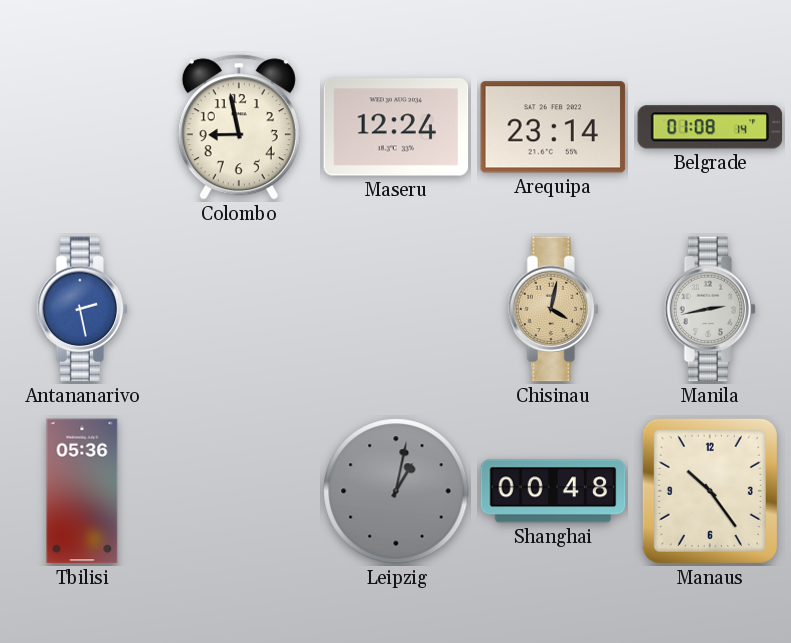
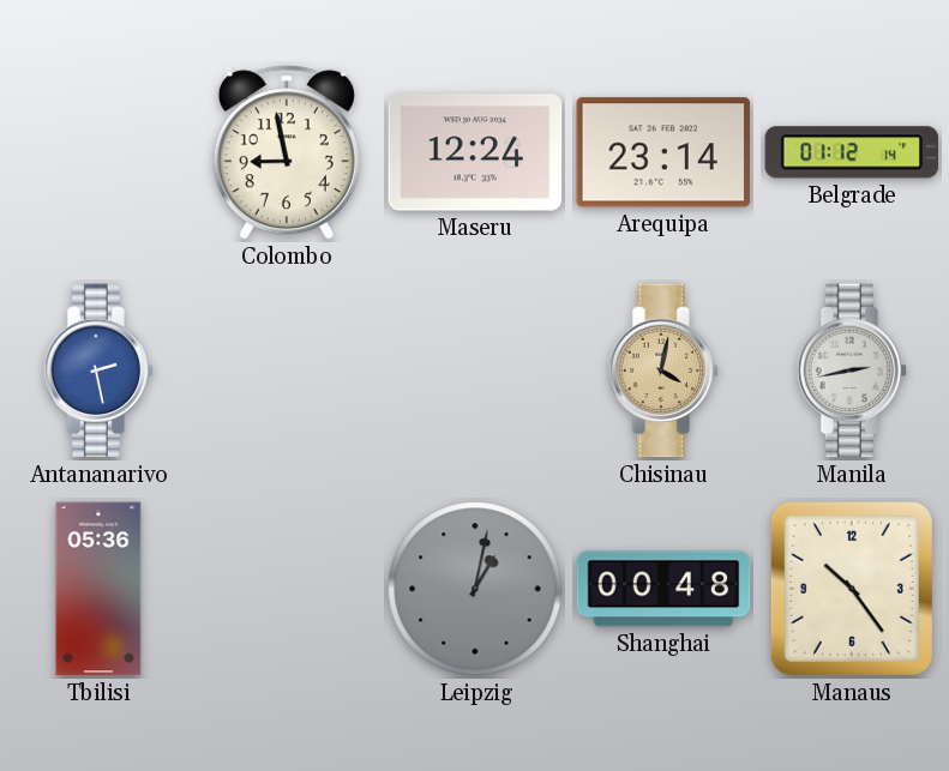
Belgrade: 01:08 -> 01:12 (852, 152)
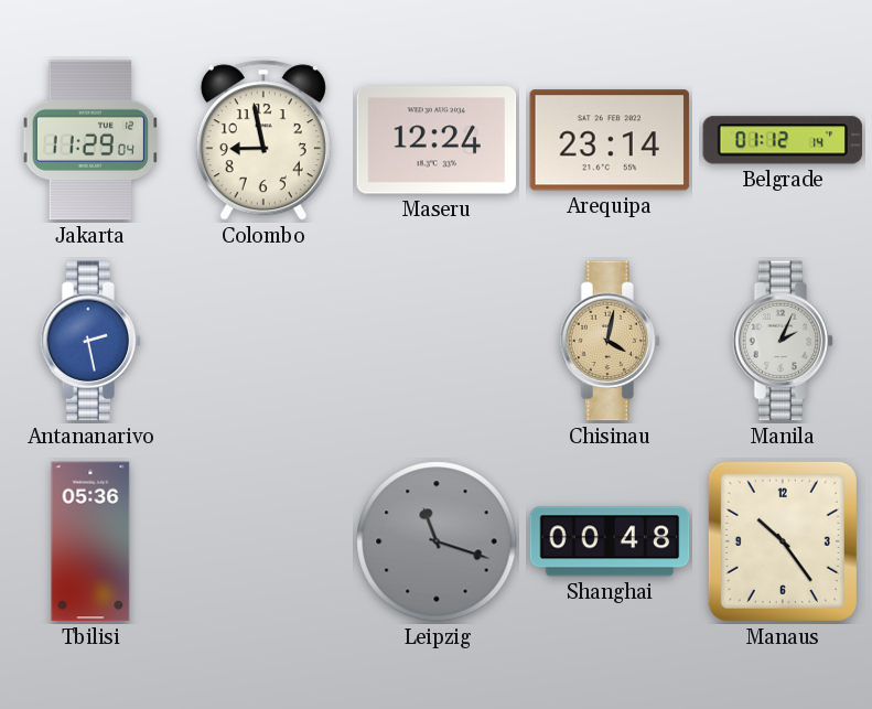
Jakarta: none -> 11:29 (89, 140)
Manila: 2:43 -> 2:04 (783, 341)
Leipzig: 1:02 -> 11:18 (437, 541)
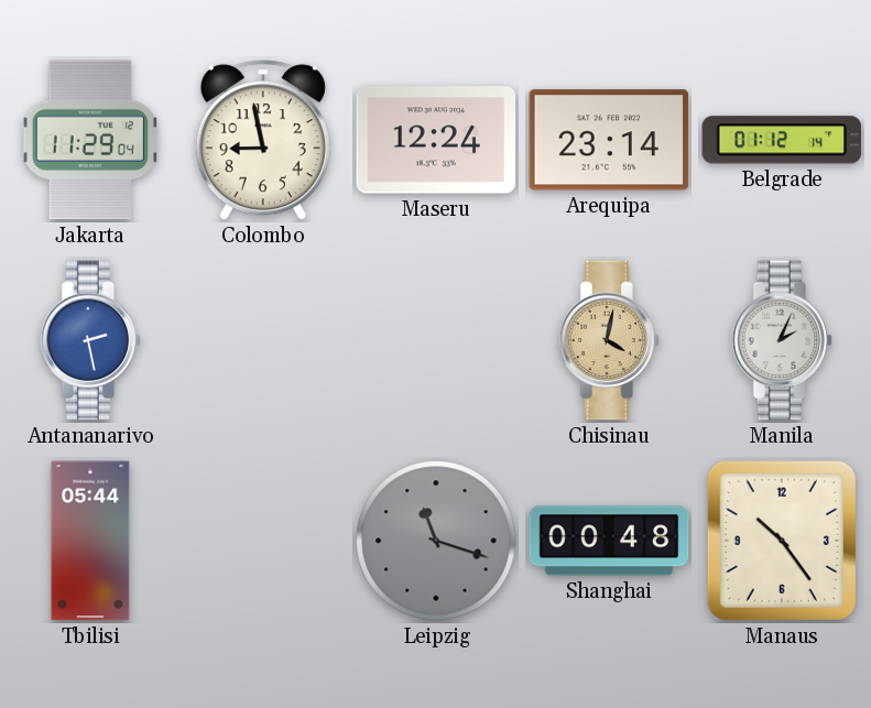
Tbilisi: 05:36 -> 05:44 (90, 541)
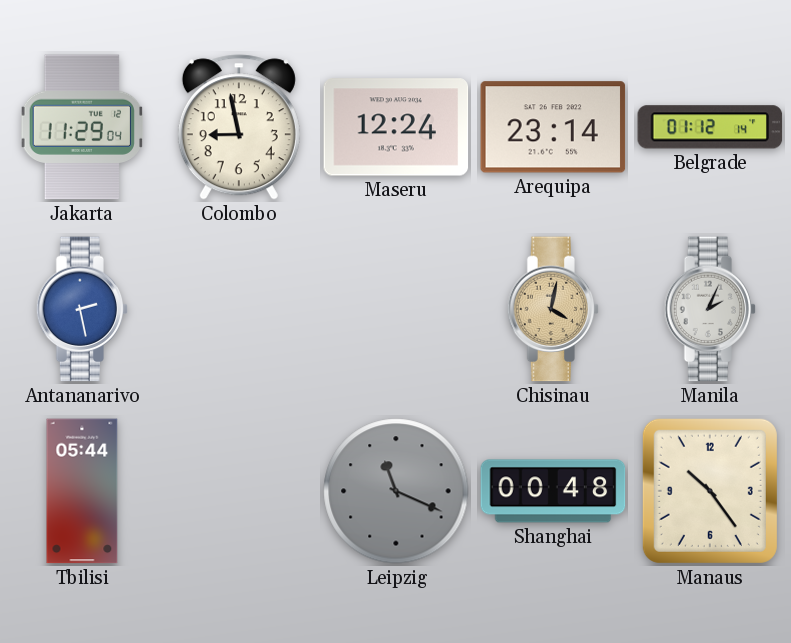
Leipzig: 11:18 -> 11:19 (396, 491)
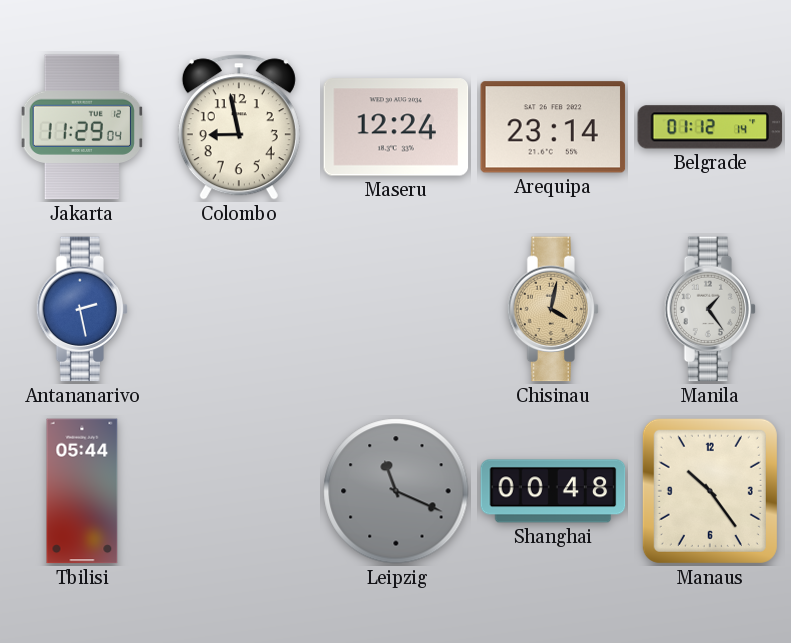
Manila: 2:04 -> 1:24 (710, 309)
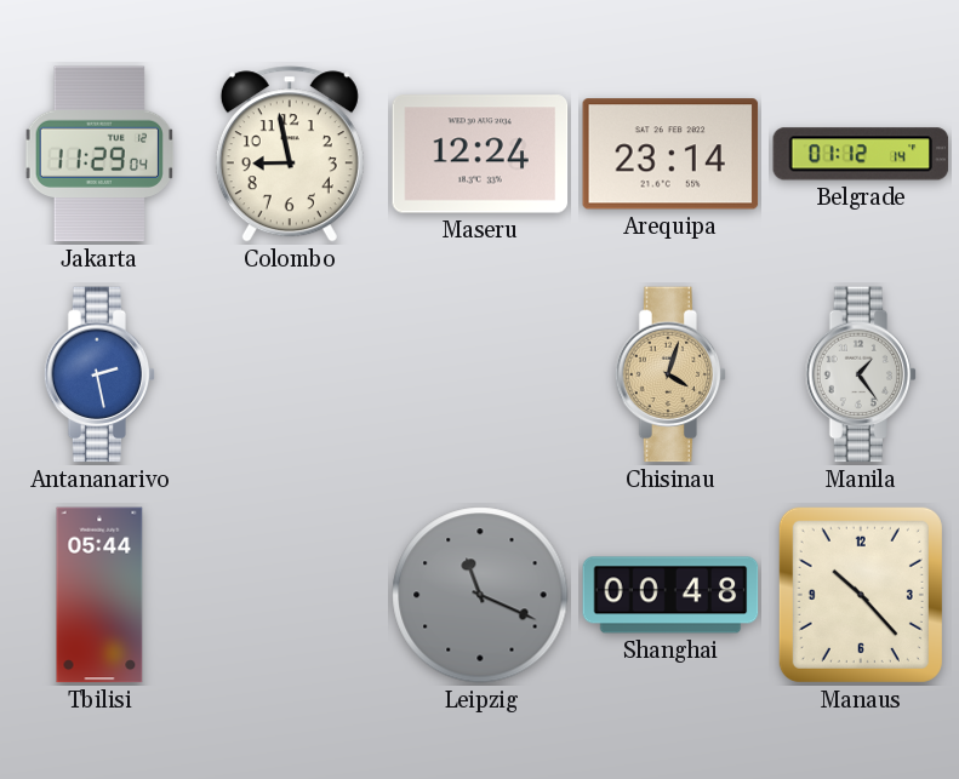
Chisinau: 4:02 -> 4:03 (670, 374)
Manaus: 10:24 -> 10:23 (861, 595)
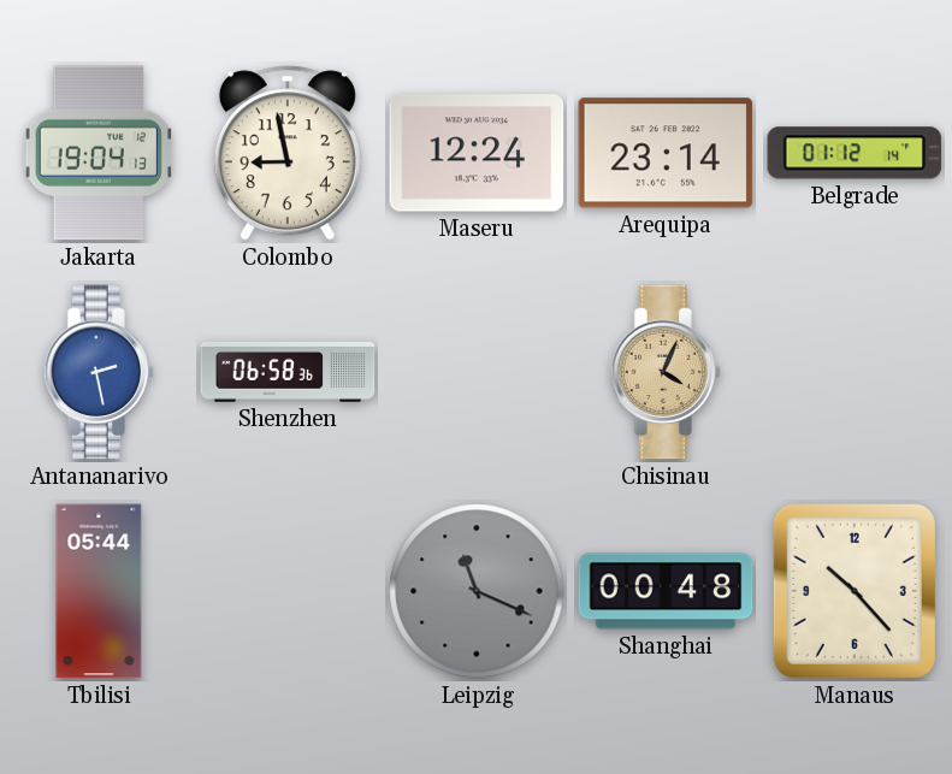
Jakarta: 11:29 -> 19:04 (97, 153)
Shenzhen: none -> 06:58 (288, 372)
Chisinau: 4:03 -> 4:04 (666, 372)
Manila: 1:24 -> none (861, 374)
